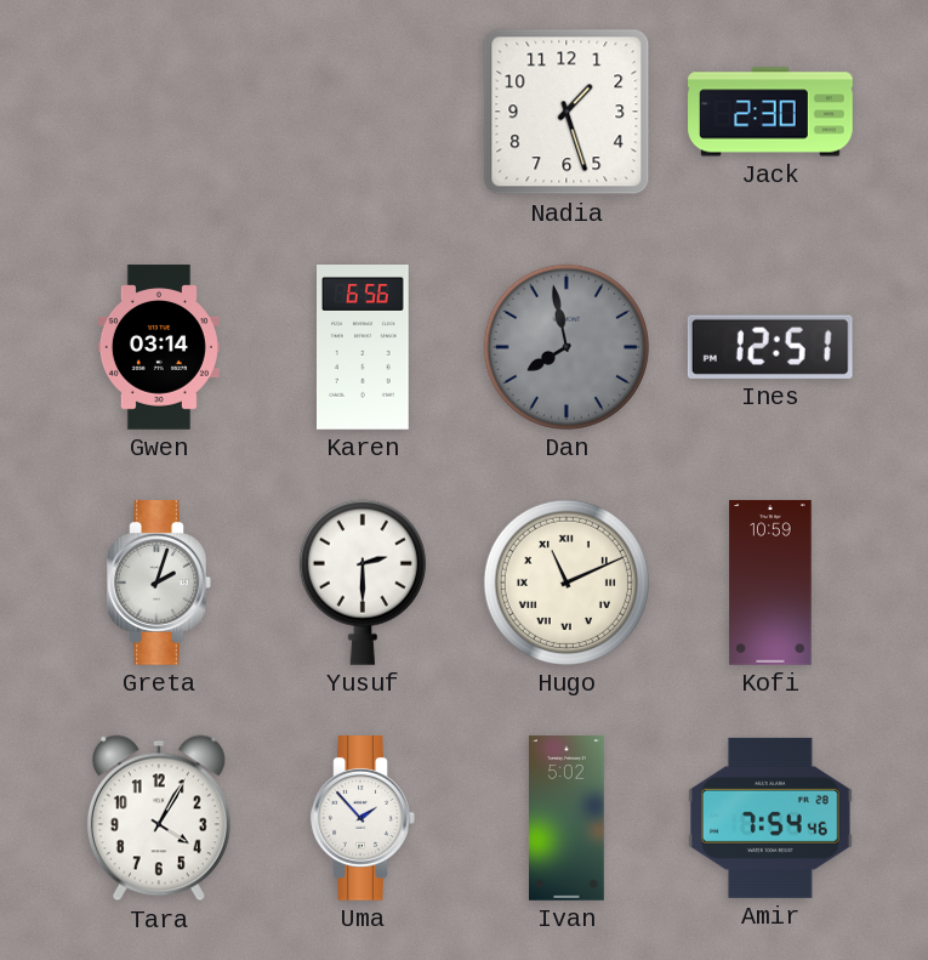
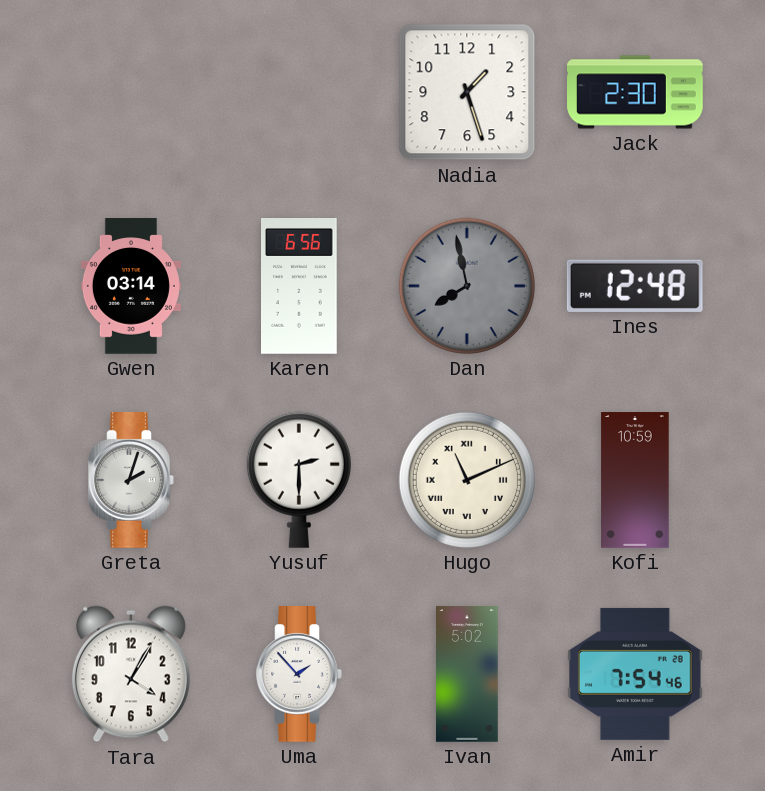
Ines: 12:51 -> 12:48 (635, 286)
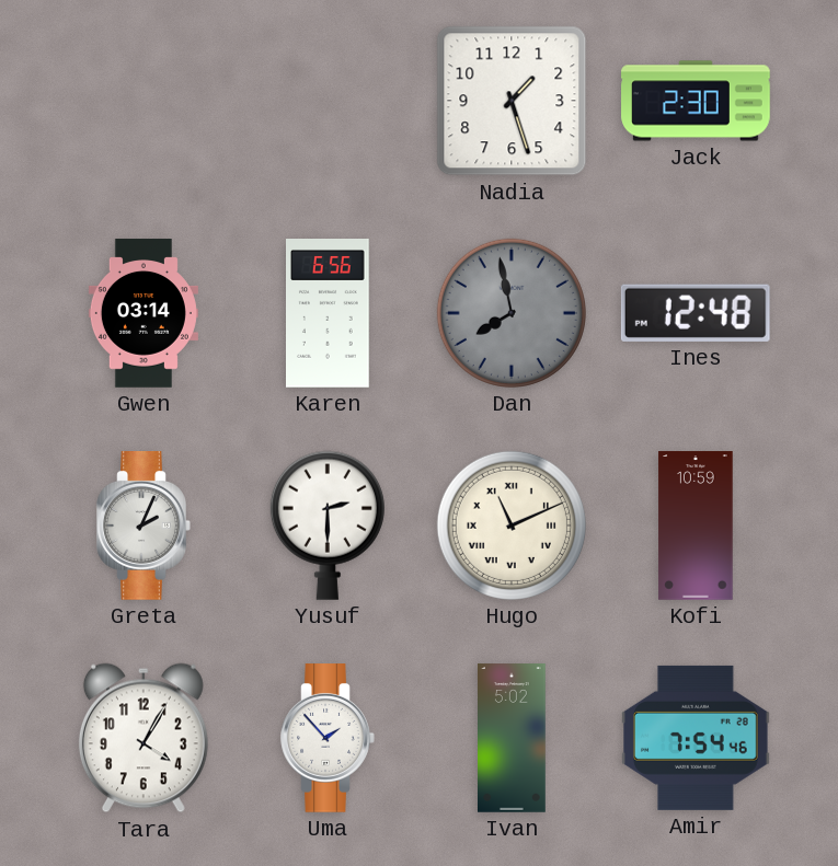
Greta: 2:03 -> 2:04 (144, 527)
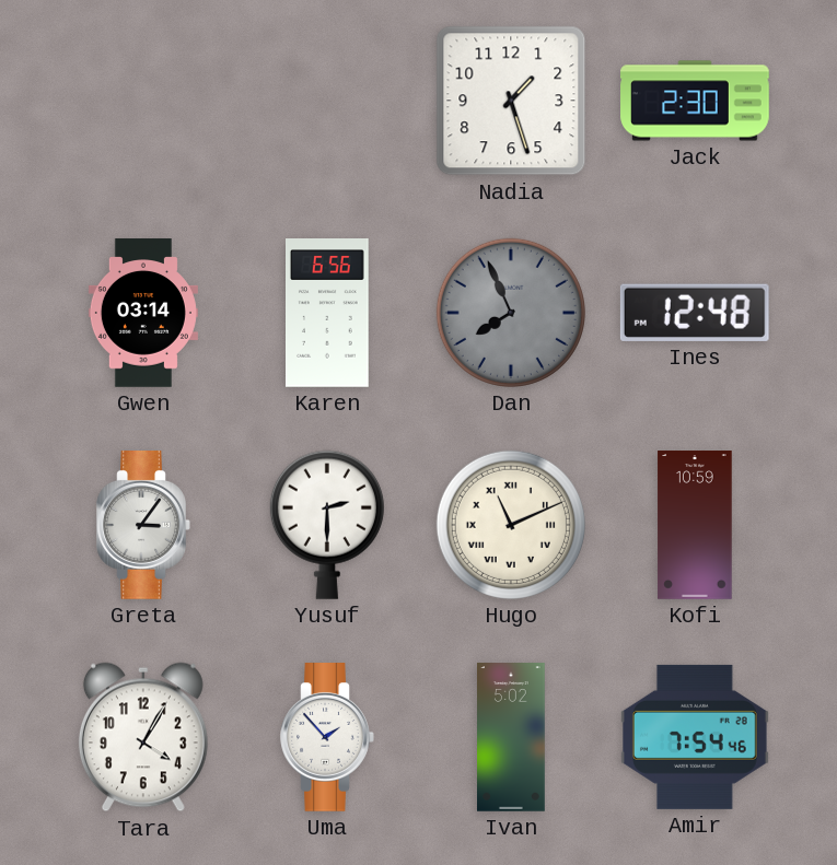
Dan: 7:58 -> 7:56 (511, 313)
Greta: 2:04 -> 3:06 (143, 526)
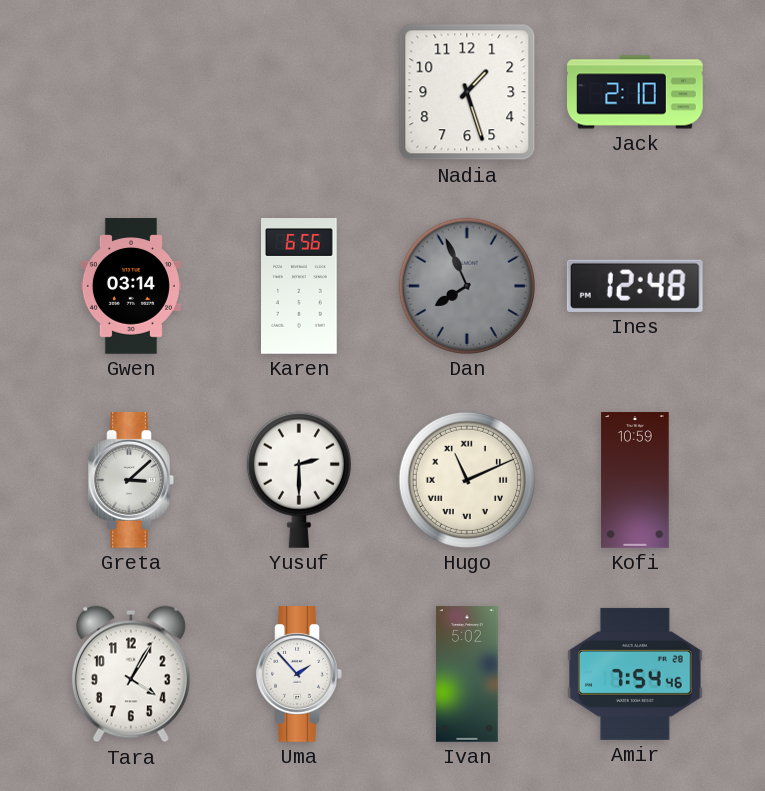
Jack: 2:30 -> 2:10 (635, 92)
Greta: 3:06 -> 3:08 (131, 481)
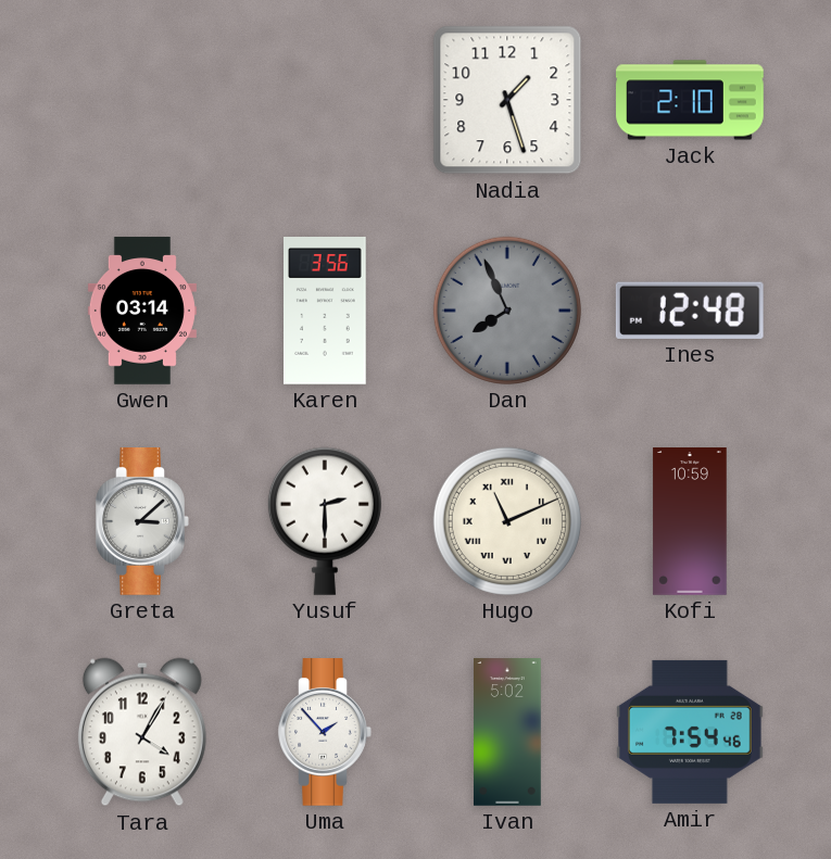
Karen: 6:56 -> 3:56 (326, 312)
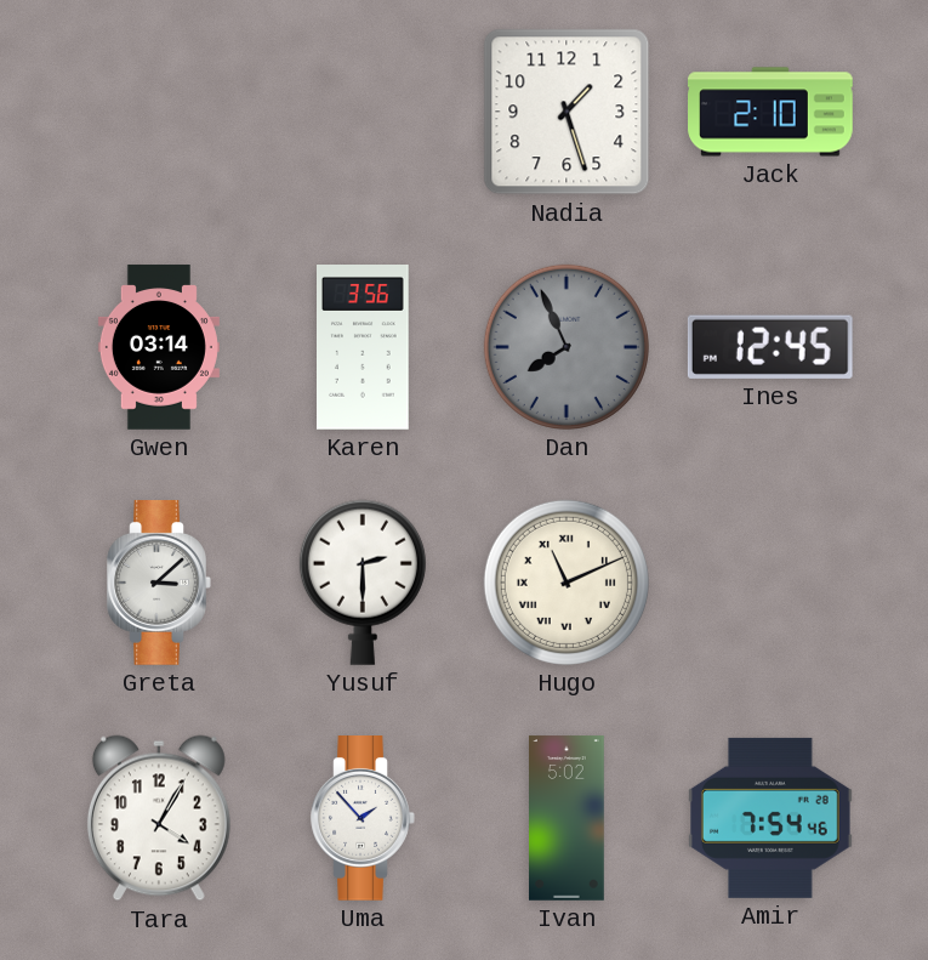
Ines: 12:48 -> 12:45 (770, 347)
Kofi: 10:59 -> none (690, 521)
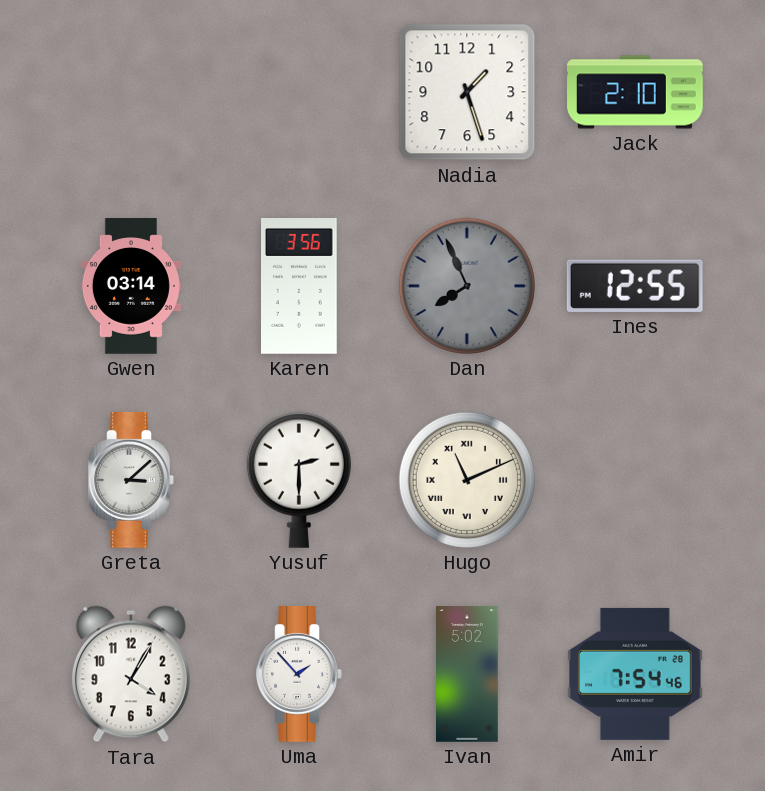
Ines: 12:45 -> 12:55 (635, 286)
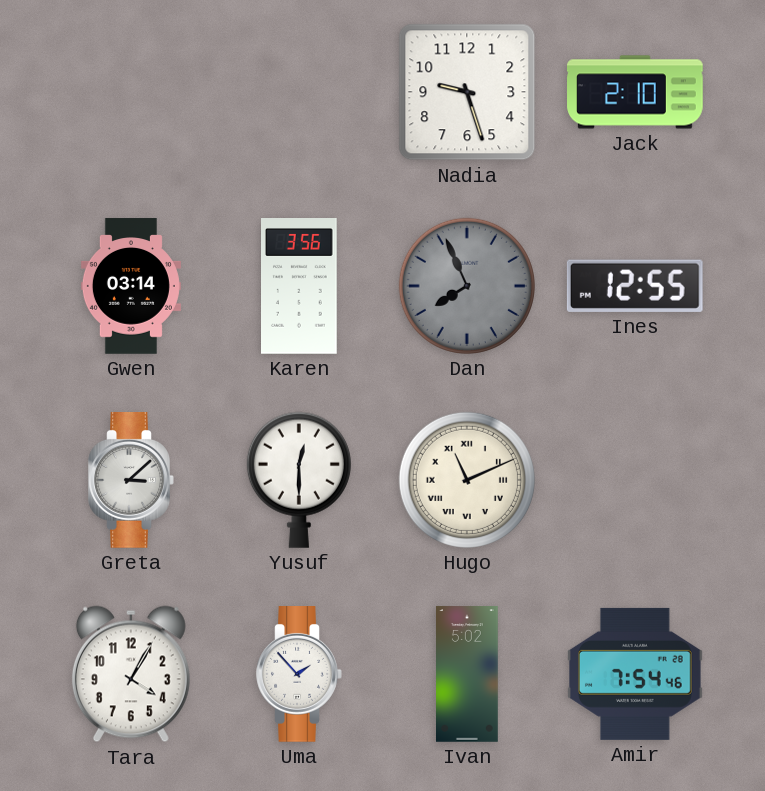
Nadia: 1:27 -> 9:27 (467, 92)
Yusuf: 2:30 -> 12:30 (299, 480)
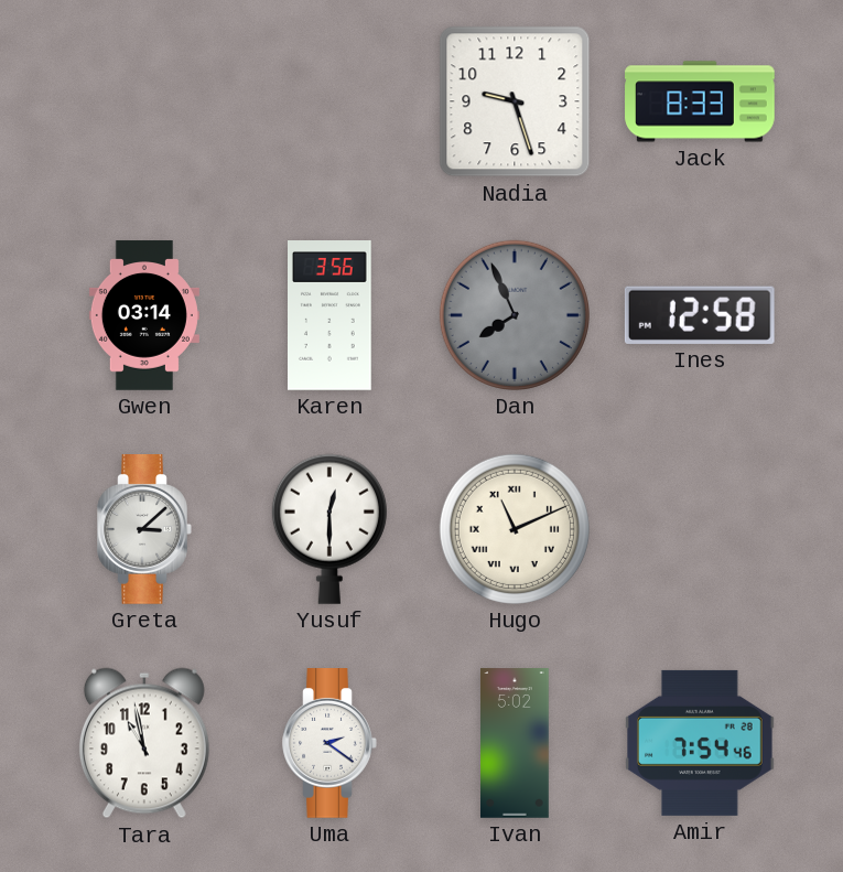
Jack: 2:10 -> 8:33 (700, 101)
Ines: 12:55 -> 12:58 (700, 315)
Tara: 4:05 -> 10:58 (144, 743)
Uma: 1:53 -> 2:21 (329, 744)
